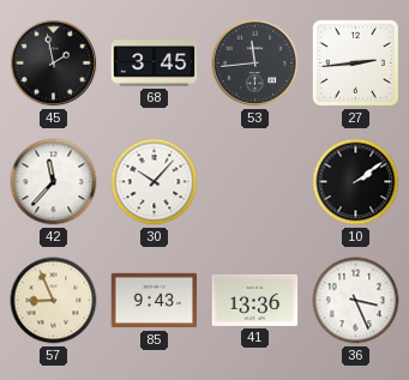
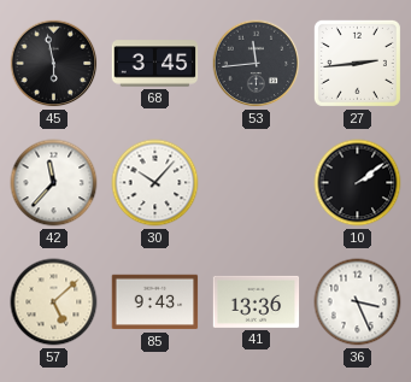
45: 1:58 -> 5:58 (54, 64)
57: 8:56 -> 5:08 (54, 302)
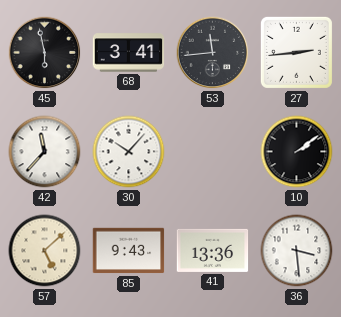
68: 3:45 -> 3:41 (129, 53)
36: 3:26 -> 3:29 (297, 251)
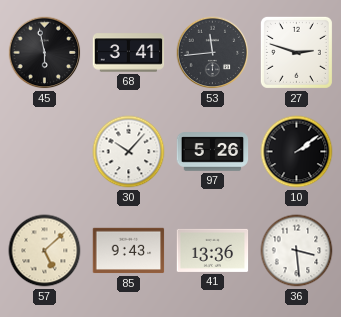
27: 2:44 -> 2:48 (296, 52)
42: 11:37 -> none (45, 152)
97: none -> 5:26 (213, 152)
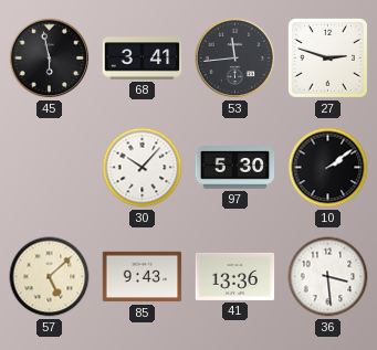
97: 5:26 -> 5:30 (235, 168)
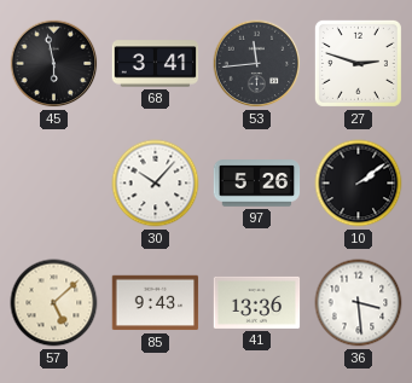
97: 5:30 -> 5:26 (257, 184)
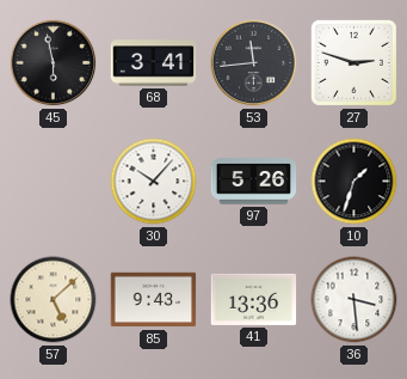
10: 2:09 -> 1:33 (354, 182)
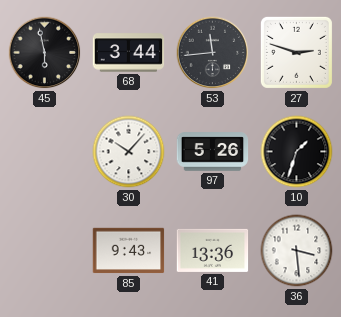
68: 3:41 -> 3:44 (129, 53)
57: 5:08 -> none (54, 300)
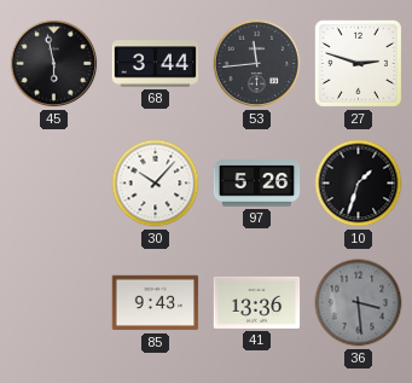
36 dial: white -> grey (359, 303)
